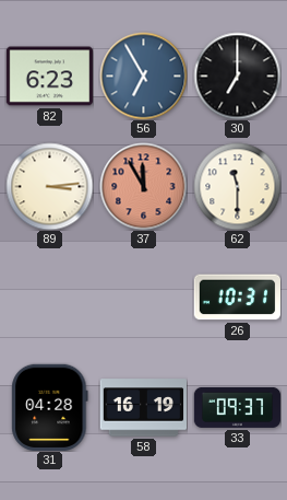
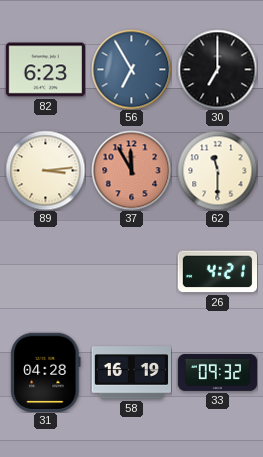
26: 10:31 -> 4:21 (217, 272)
33: 09:37 -> 09:32 (217, 372)
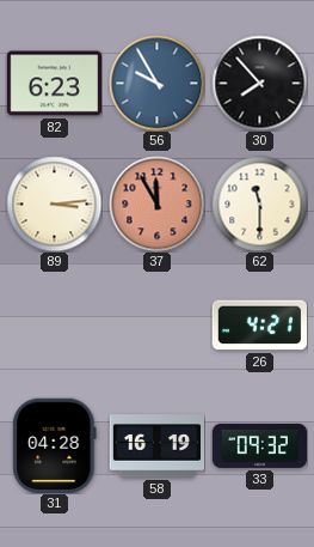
56: 6:55 -> 9:55 (156, 83)
30: 7:00 -> 7:53 (259, 83)
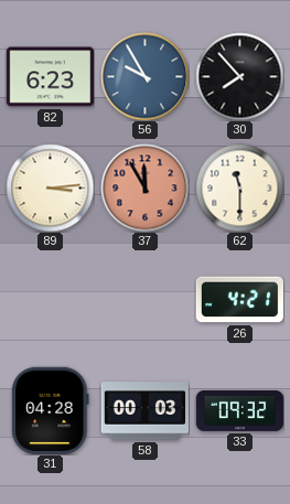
58: 16:19 -> 00:03 (144, 411)
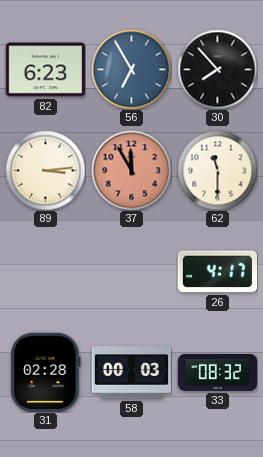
56: 9:55 -> 6:55 (131, 69)
26: 4:21 -> 4:17 (217, 272)
31: 04:28 -> 02:28 (46, 372)
33: 09:32 -> 08:32 (217, 372)
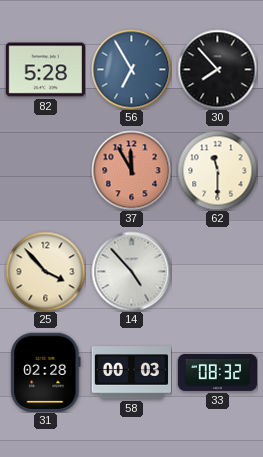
82: 6:23 -> 5:28 (45, 70)
89: 3:14 -> none (45, 170)
25: none -> 3:53 (45, 271)
14: none -> 4:53 (131, 271)
26: 4:17 -> none (217, 272)
